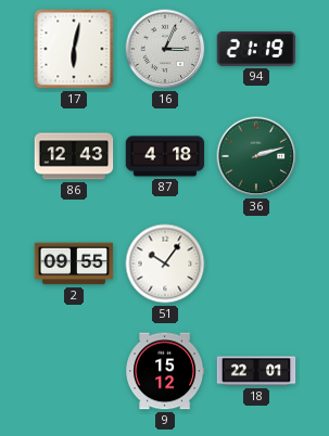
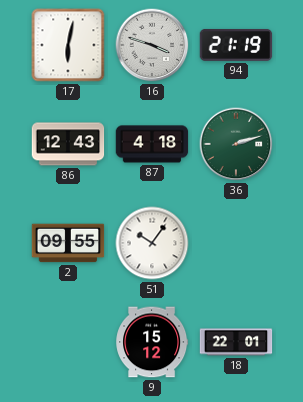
16: 3:04 -> 3:48 (152, 45)
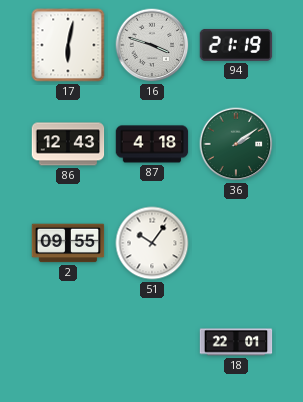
36: 2:12 -> 2:09 (236, 144)
9: 15:12 -> none (152, 342)
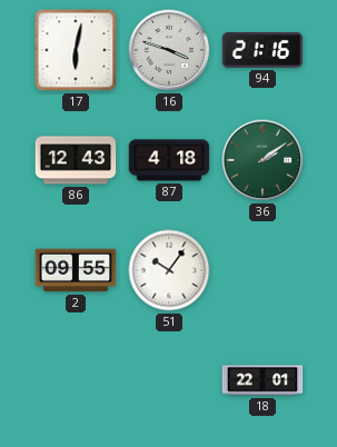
94: 21:19 -> 21:16 (262, 50)
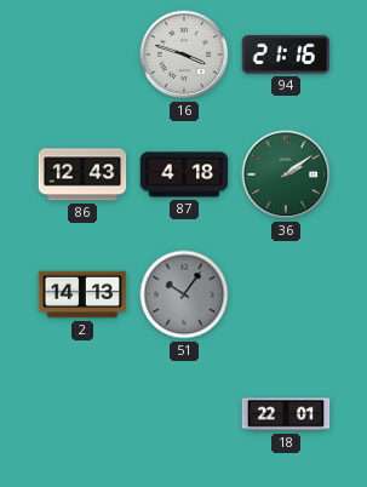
17: 6:02 -> none (76, 50)
2: 09:55 -> 14:13 (82, 294)
51 dial: white -> grey (184, 294)
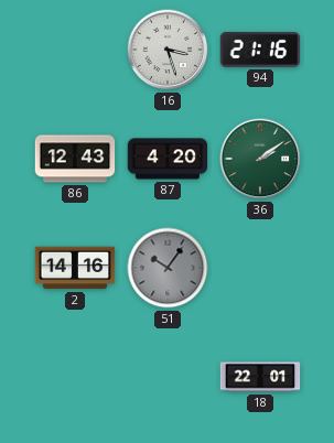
16: 3:48 -> 3:27 (168, 50)
87: 4:18 -> 4:20 (168, 159)
2: 14:13 -> 14:16 (75, 268)
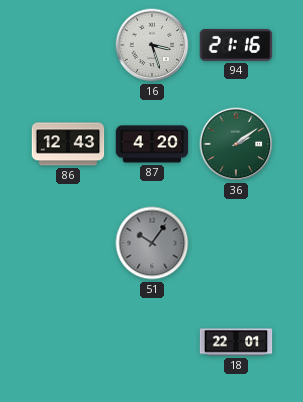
2: 14:16 -> none (75, 268)
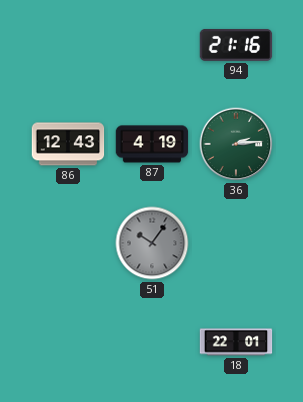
16: 3:27 -> none (152, 45)
87: 4:20 -> 4:19 (152, 144)
36: 2:09 -> 2:14 (236, 144)
